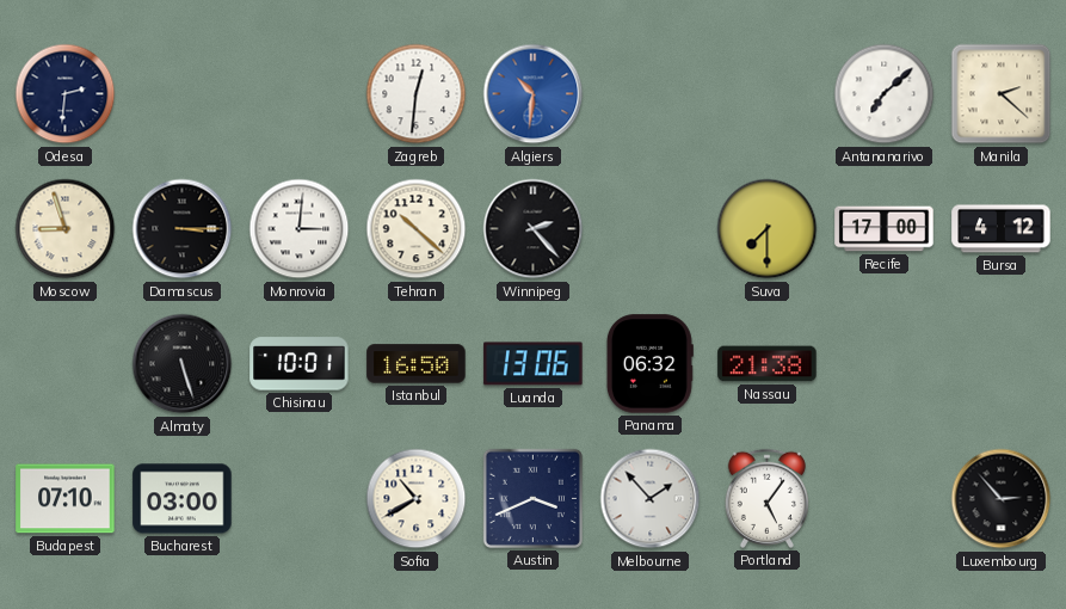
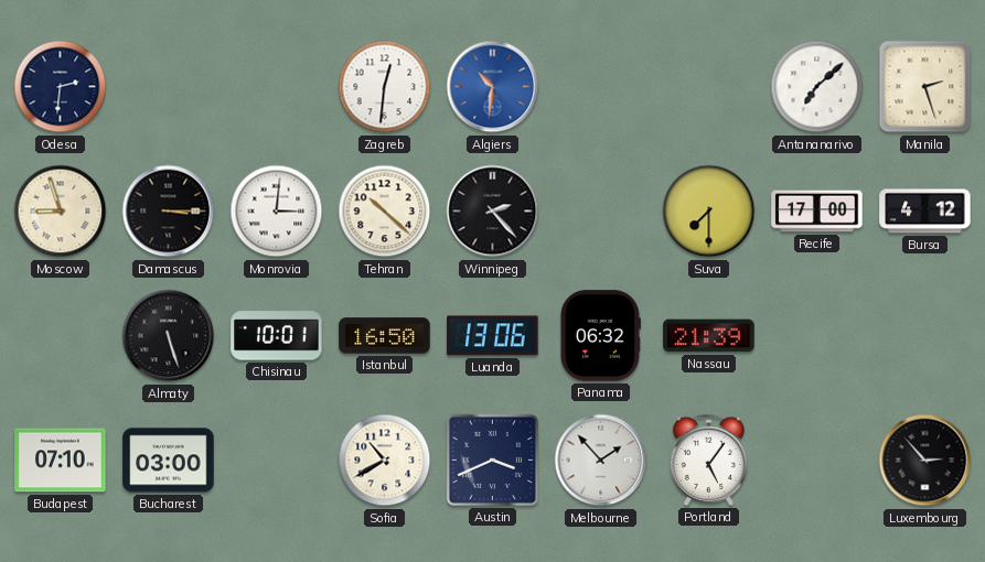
Manila: 2:22 -> 2:27 (925, 87)
Nassau: 21:38 -> 21:39 (709, 336)
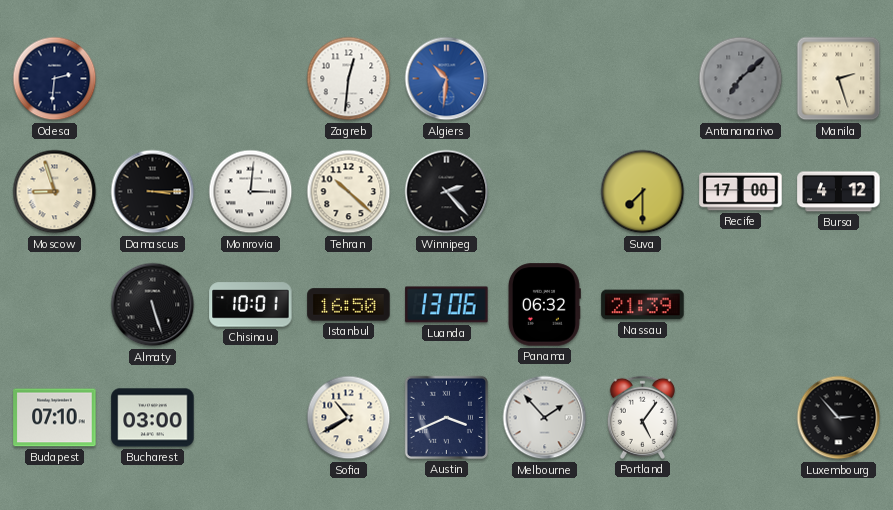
Antananarivo dial: white -> grey (741, 79)
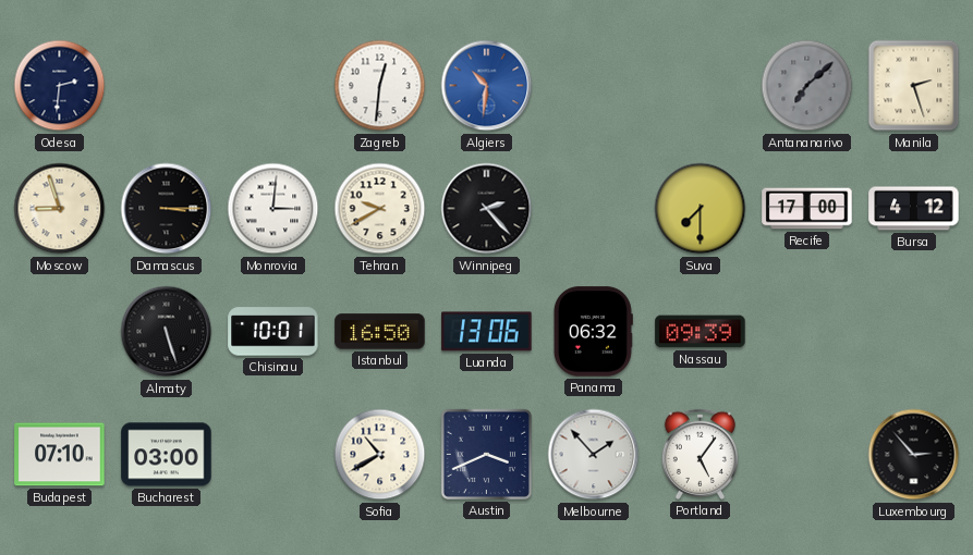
Tehran: 10:22 -> 9:40 (380, 209)
Nassau: 21:39 -> 09:39 (701, 332)
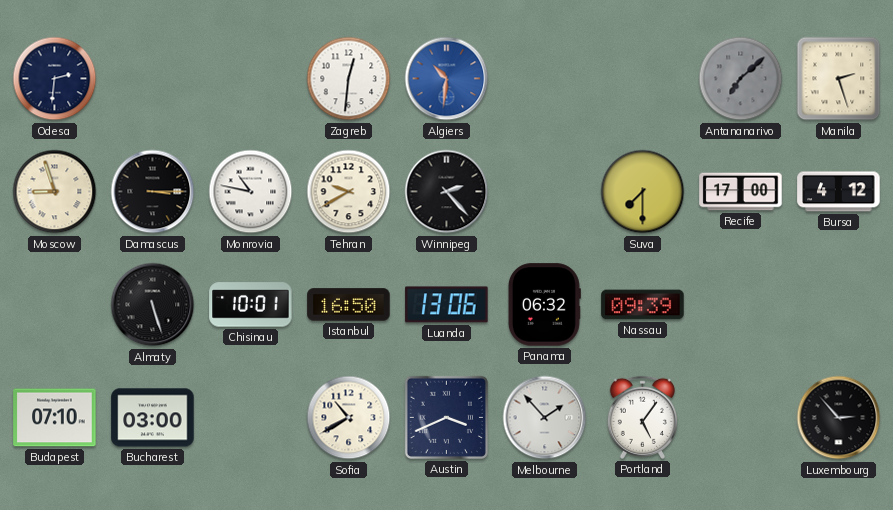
Monrovia: 3:01 -> 10:47 (251, 192)
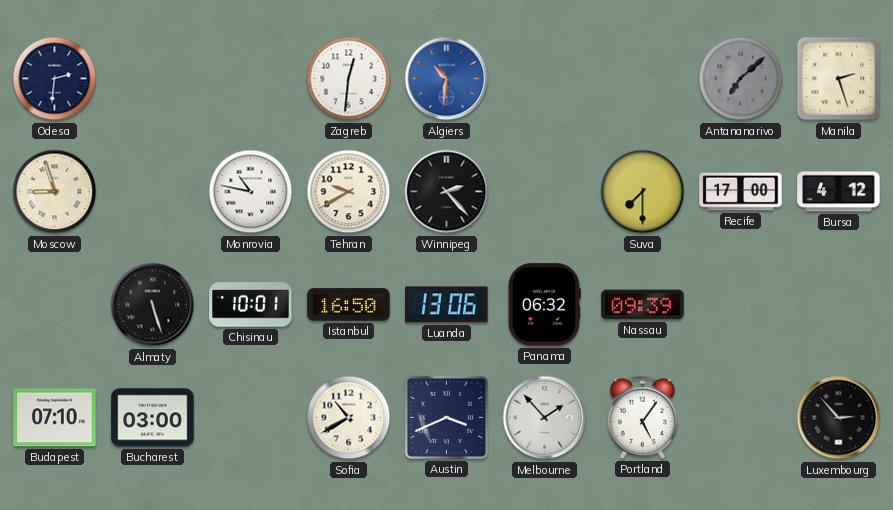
Damascus: 3:15 -> none (153, 192)
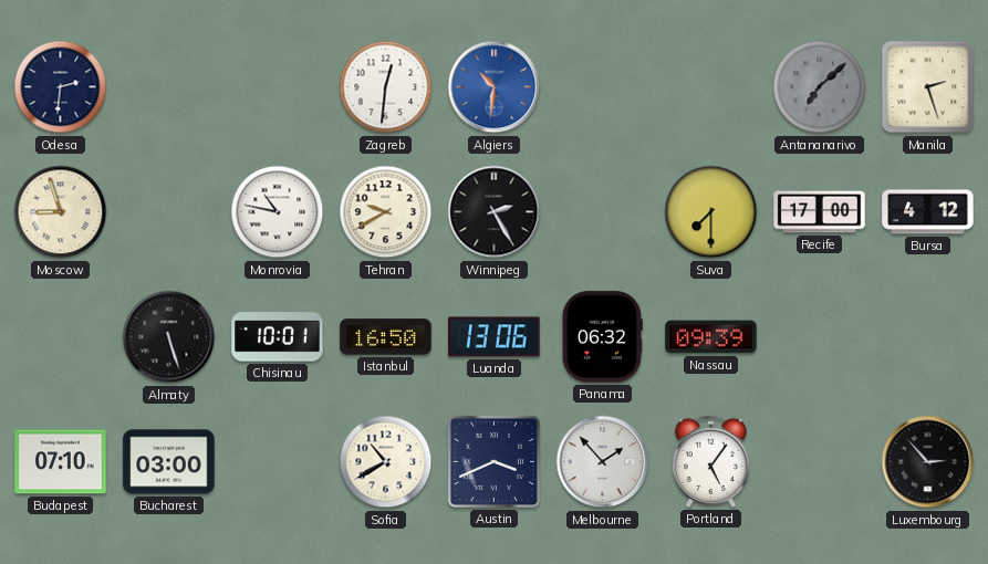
Winnipeg: 2:23 -> 2:25 (495, 212)
